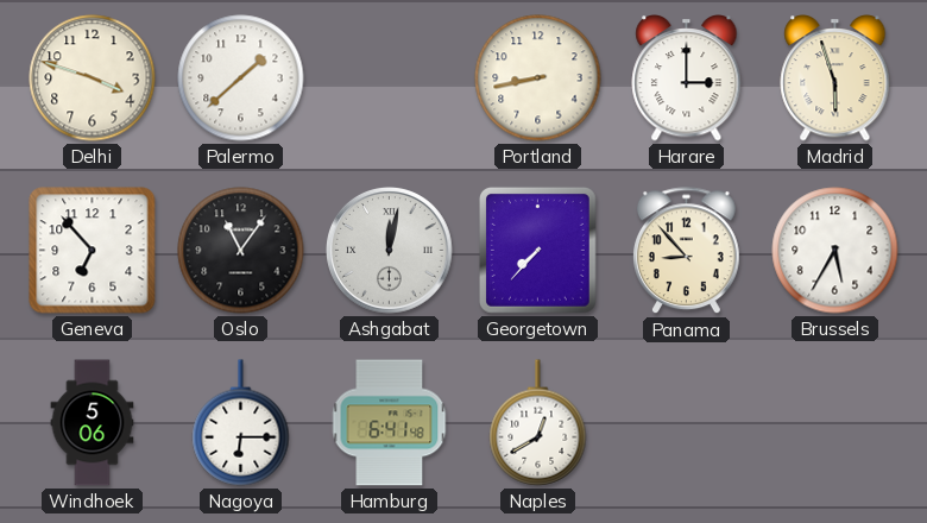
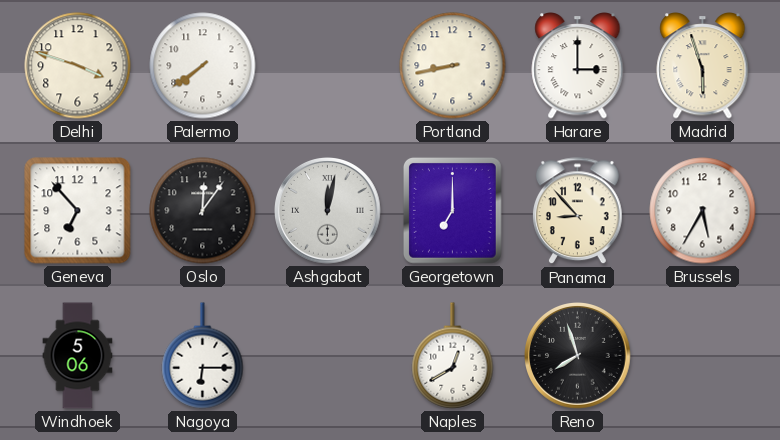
Palermo: 1:38 -> 7:39 (203, 66)
Oslo: 11:06 -> 12:06 (203, 211)
Georgetown: 7:37 -> 7:00 (452, 210)
Hamburg: 6:41 -> none (390, 423)
Reno: none -> 7:57 (578, 356)
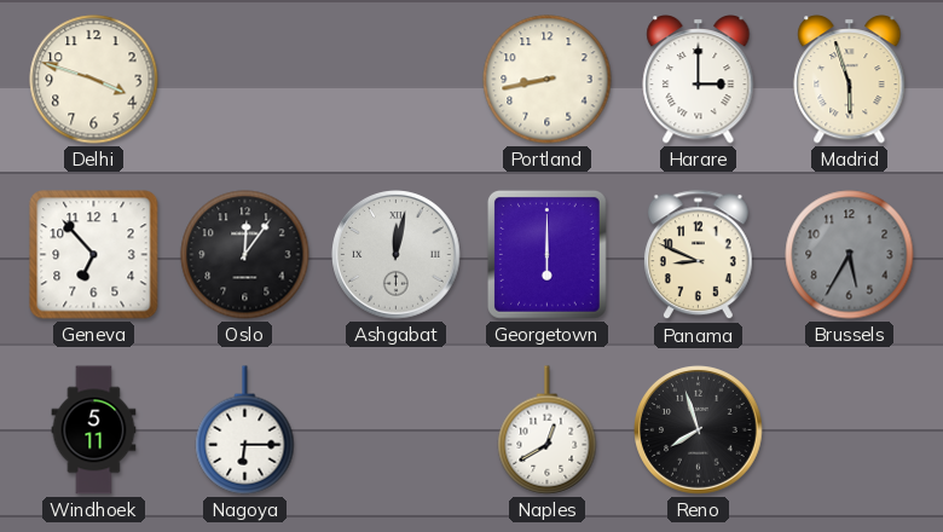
Palermo: 7:39 -> none (203, 66)
Georgetown: 7:00 -> 6:00 (546, 254)
Panama: 8:53 -> 8:49 (698, 255)
Brussels dial: white -> grey (850, 255)
Windhoek: 5:06 -> 5:11 (94, 430)
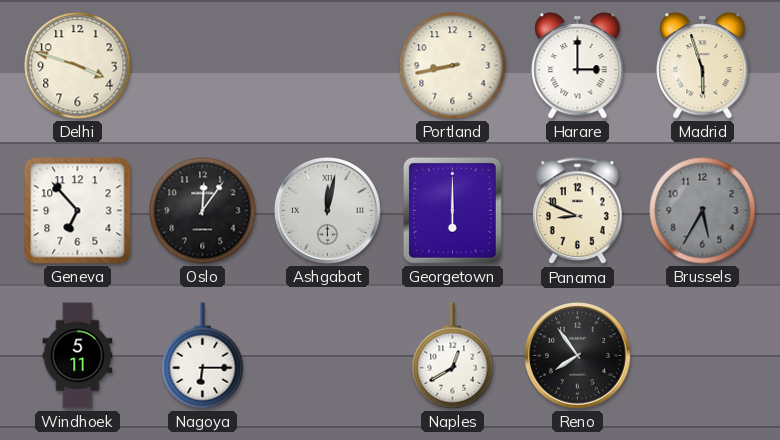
Reno: 7:57 -> 7:54 (578, 356)
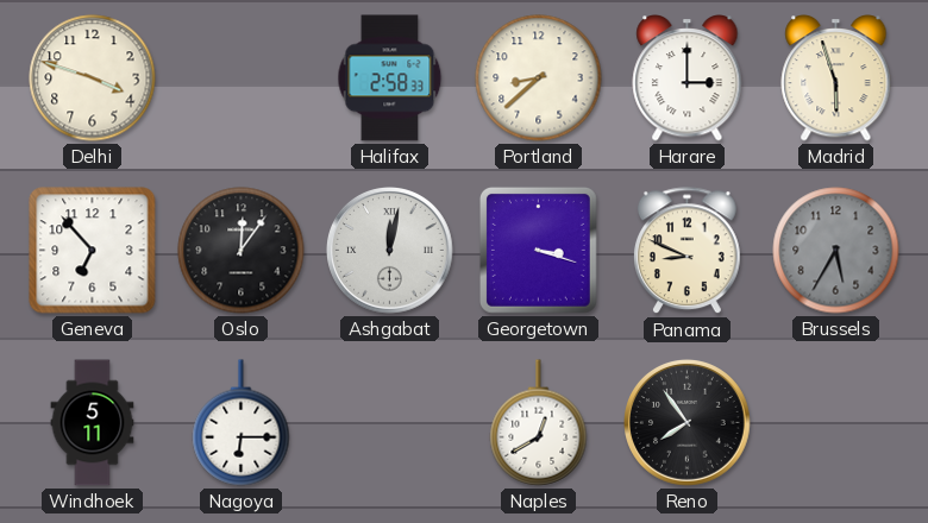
Halifax: none -> 2:58 (390, 78)
Portland: 8:43 -> 8:38 (539, 78)
Georgetown: 6:00 -> 3:18 (538, 250)
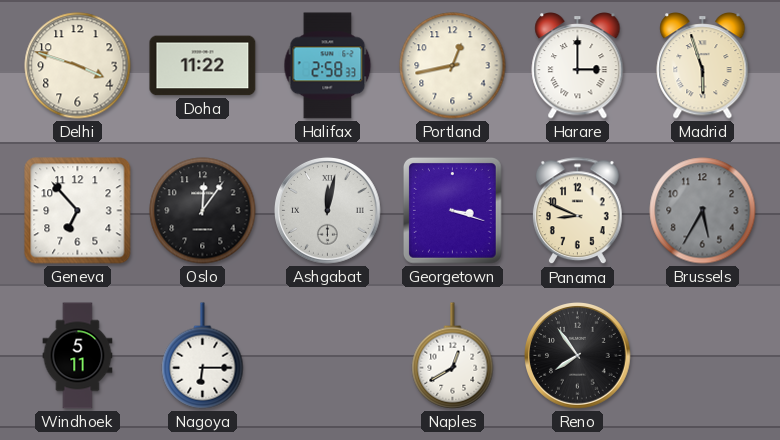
Doha: none -> 11:22 (203, 66)
Portland: 8:38 -> 12:43 (453, 66)
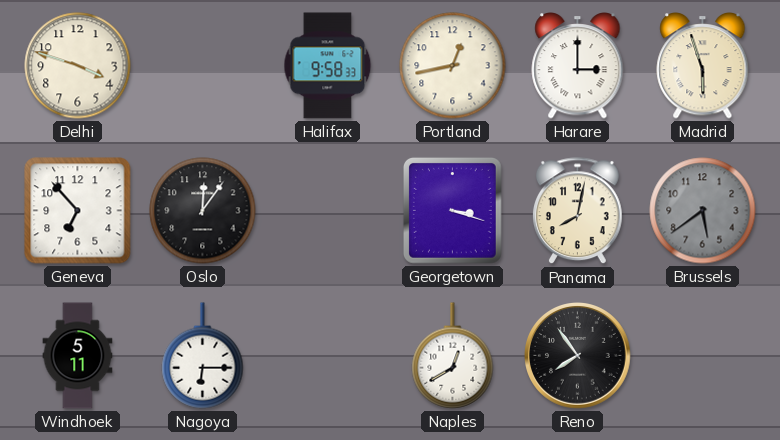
Doha: 11:22 -> none (203, 66)
Halifax: 2:58 -> 9:58 (328, 66)
Ashgabat: 12:02 -> none (328, 211)
Panama: 8:49 -> 8:02 (577, 211)
Brussels: 5:35 -> 5:39 (703, 211)
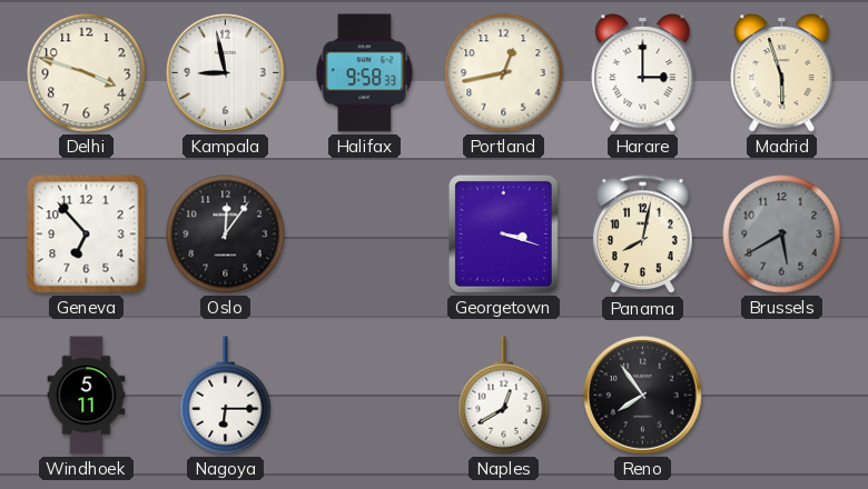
Kampala: none -> 8:58 (226, 73)
Brussels: 5:39 -> 5:40 (782, 234)
